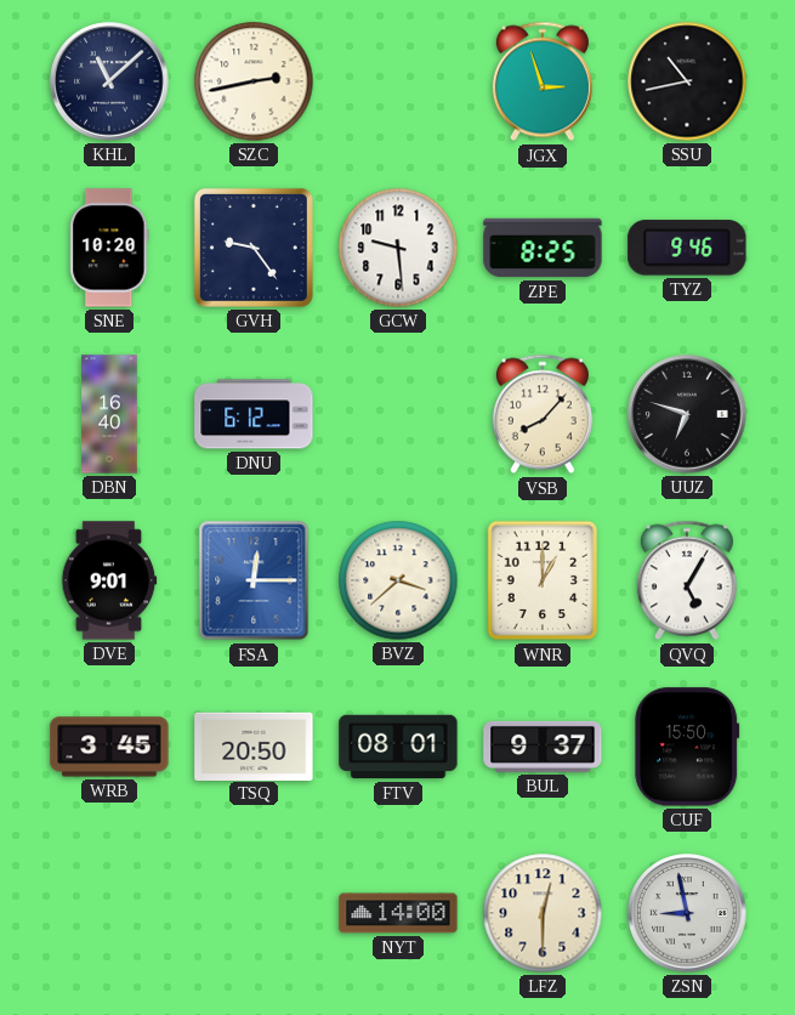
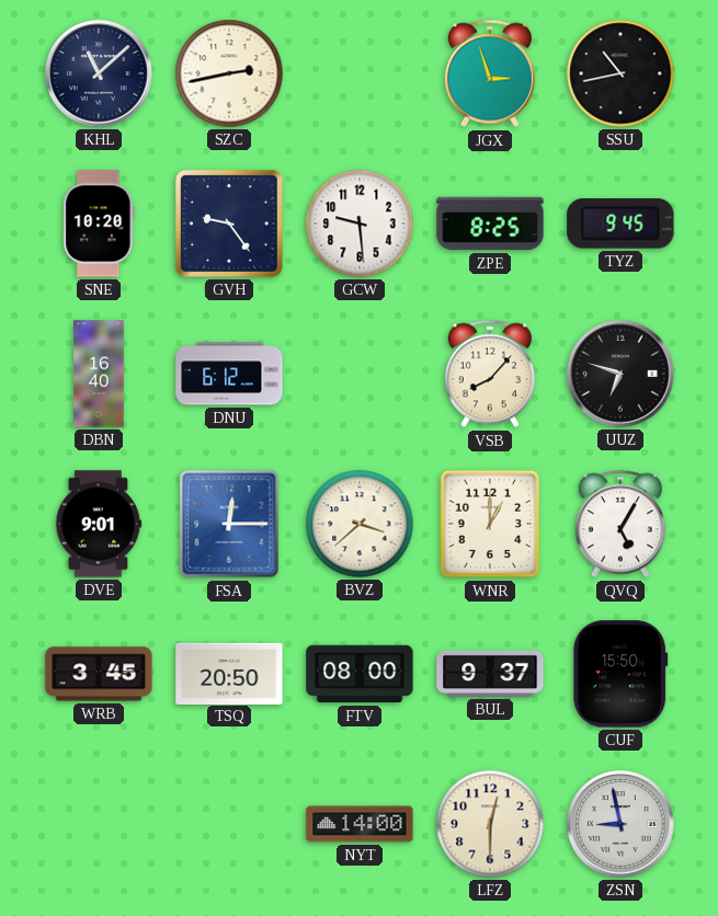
TYZ: 9:46 -> 9:45 (620, 224)
FTV: 08:01 -> 08:00 (360, 674)
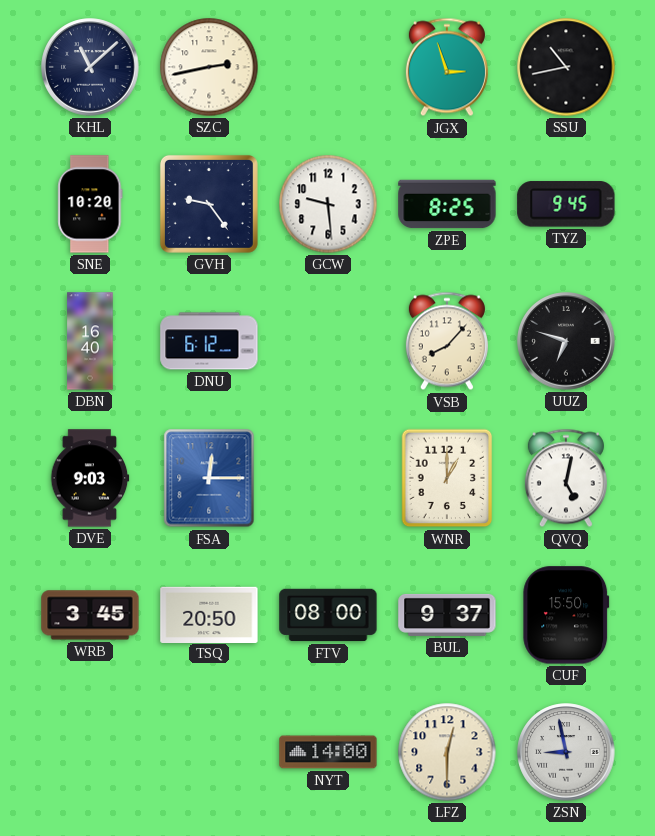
DVE: 9:01 -> 9:03 (90, 478)
BVZ: 3:38 -> none (360, 524)
QVQ: 5:05 -> 5:02 (566, 478)
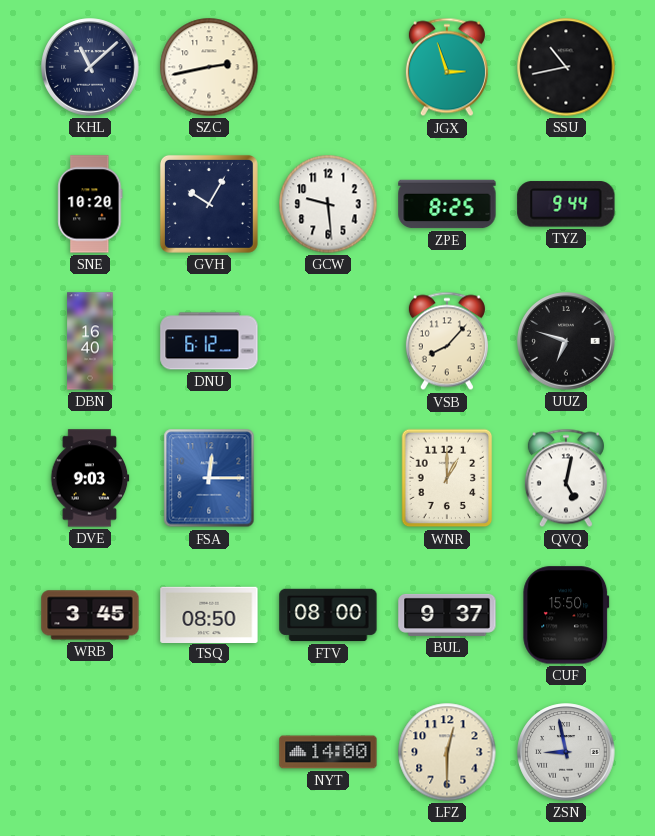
GVH: 9:24 -> 10:05 (209, 204)
TYZ: 9:45 -> 9:44 (566, 204)
TSQ: 20:50 -> 08:50 (209, 614)
